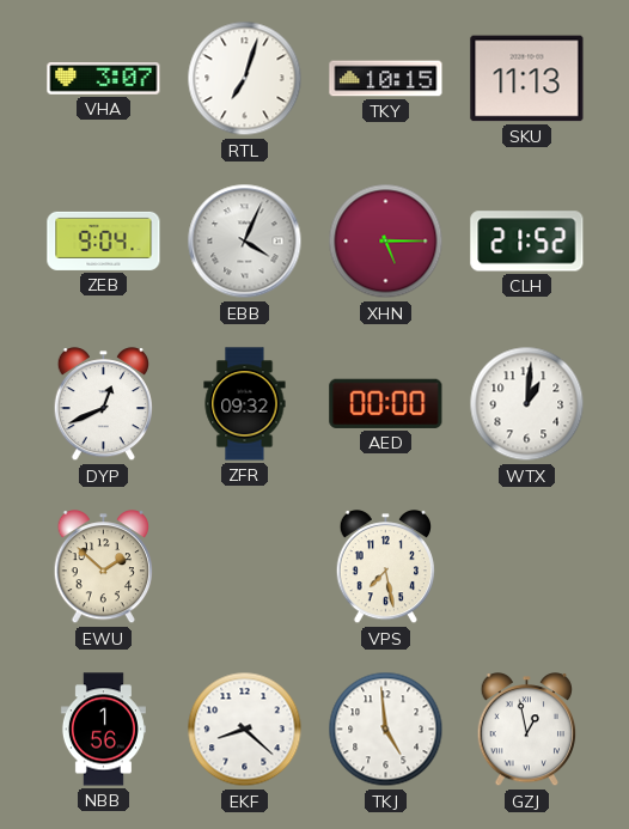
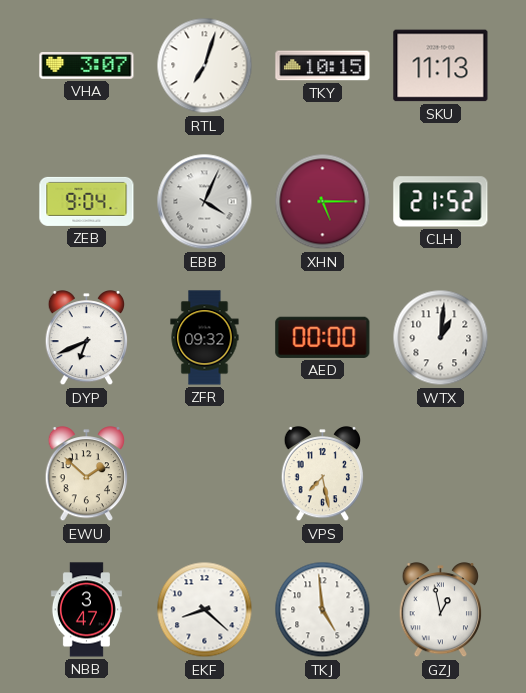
DYP: 12:41 -> 6:41 (86, 339)
NBB: 1:56 -> 3:47 (86, 610)
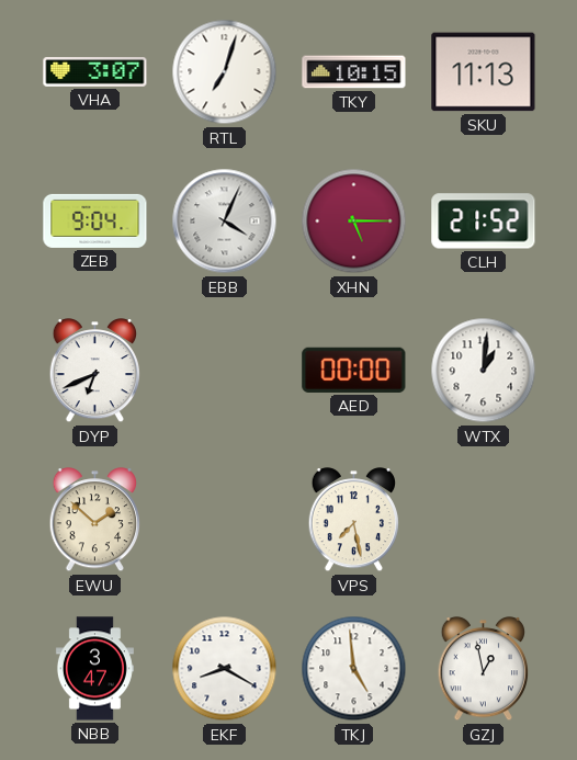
ZFR: 09:32 -> none (205, 338)
EKF: 8:22 -> 8:20 (225, 669)
